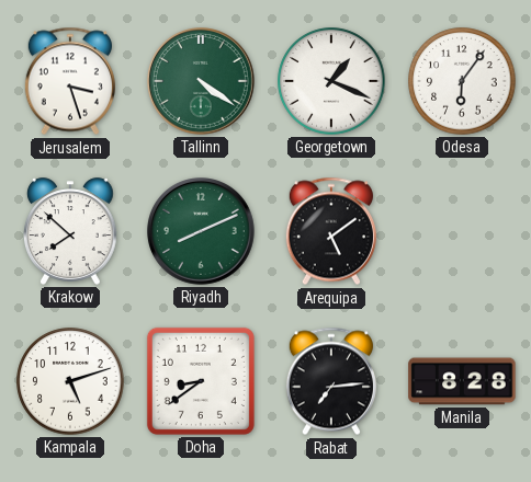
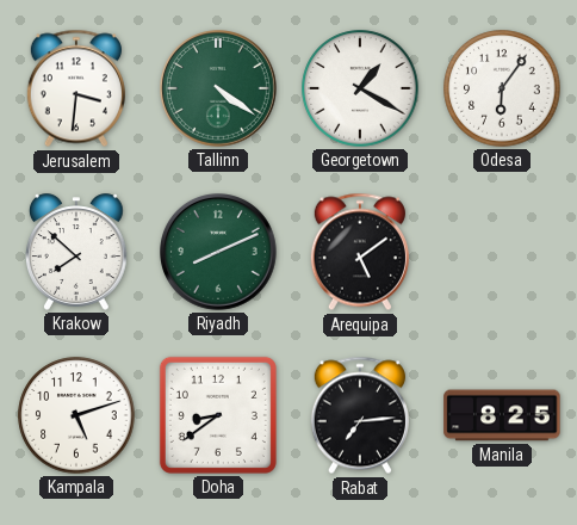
Jerusalem: 3:27 -> 3:31 (76, 88)
Georgetown: 1:19 -> 1:20 (360, 88)
Manila: 8:28 -> 8:25 (502, 415)
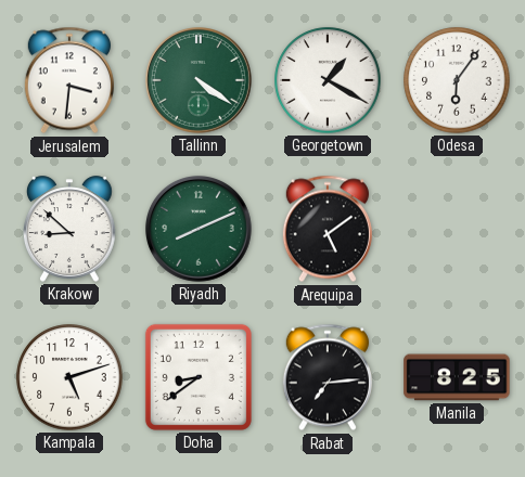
Krakow: 7:52 -> 8:52 (69, 229)
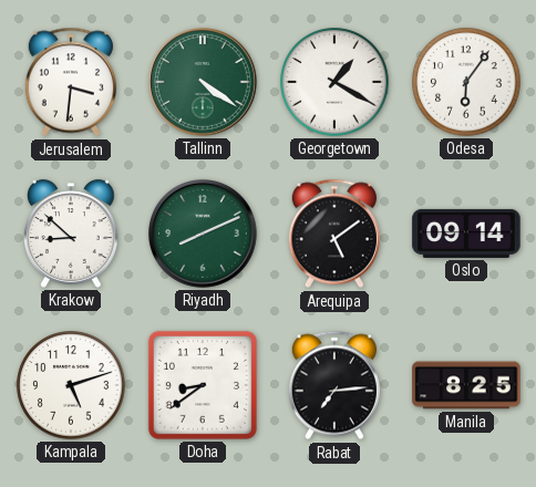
Oslo: none -> 09:14 (466, 234)
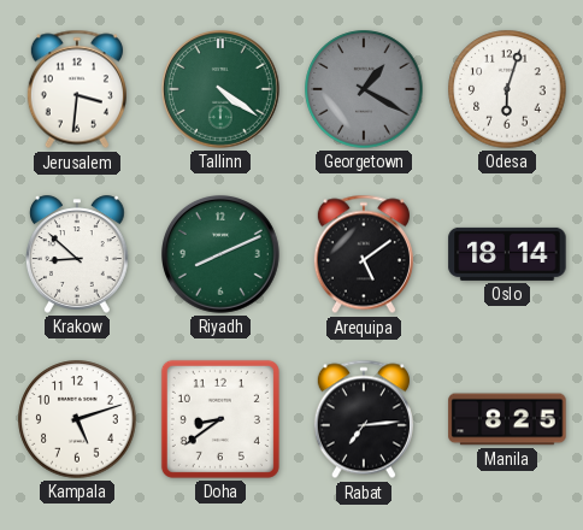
Georgetown dial: white -> grey (364, 89)
Odesa: 6:06 -> 6:03 (507, 89)
Oslo: 09:14 -> 18:14 (507, 254)
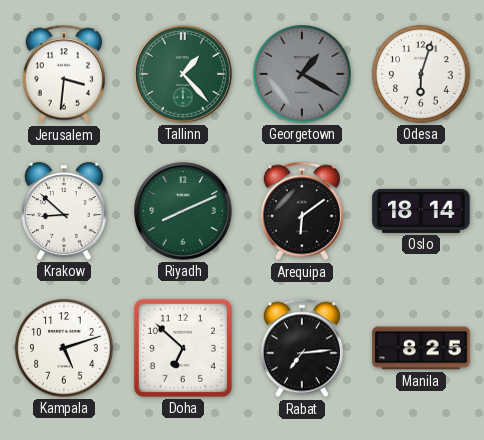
Tallinn: 4:21 -> 1:23 (184, 75)
Arequipa: 5:09 -> 6:09 (302, 211)
Doha: 8:39 -> 6:52 (183, 348)
